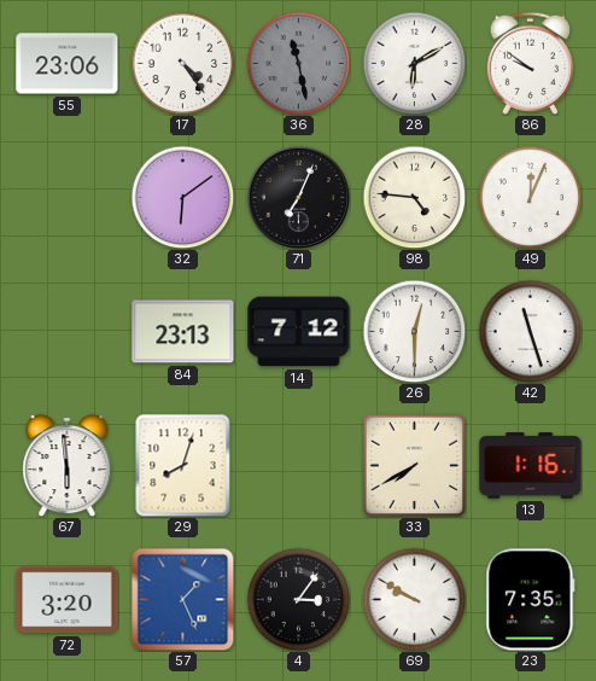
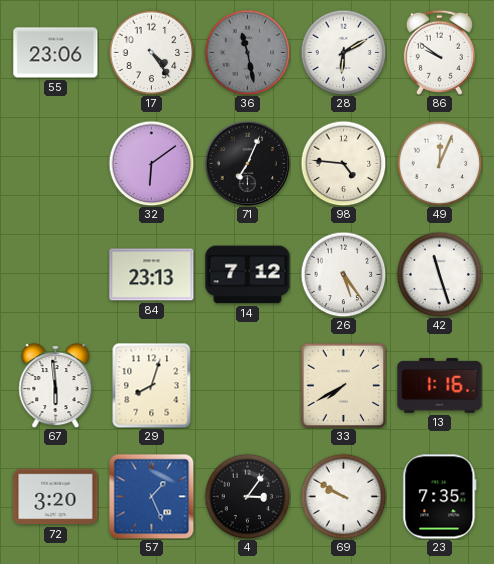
26: 12:30 -> 5:24 (343, 274)
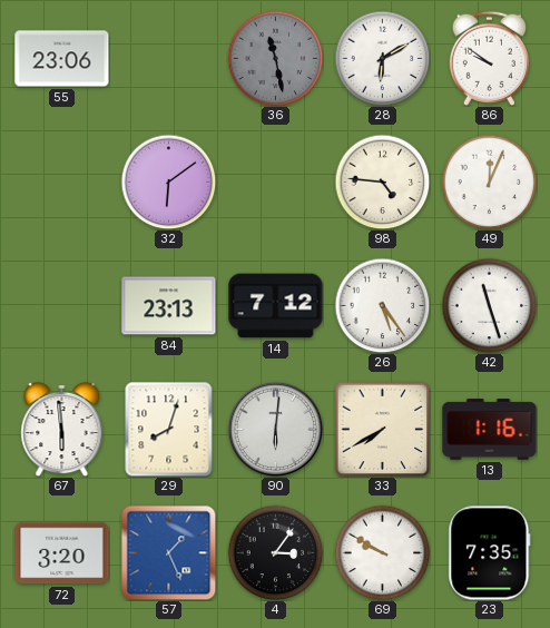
17: 4:24 -> none (151, 52)
71: 7:04 -> none (247, 163)
90: none -> 6:01 (275, 429)
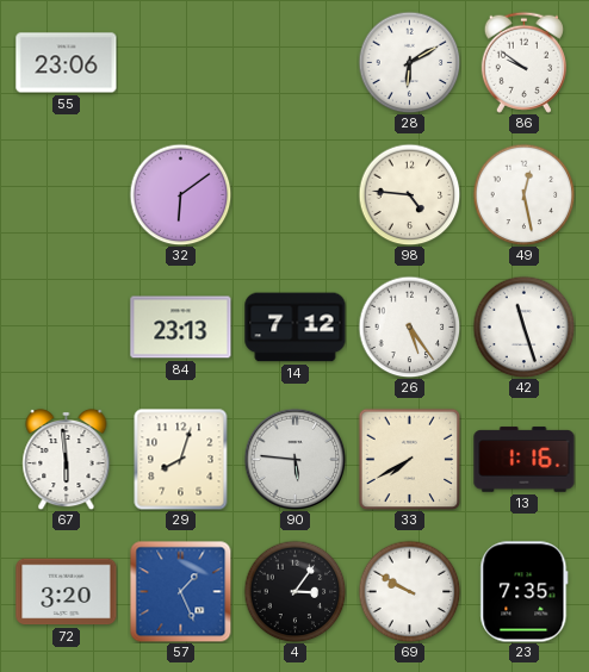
36: 11:28 -> none (275, 58)
49: 12:04 -> 12:28 (523, 194)
90: 6:01 -> 5:46 (294, 459)
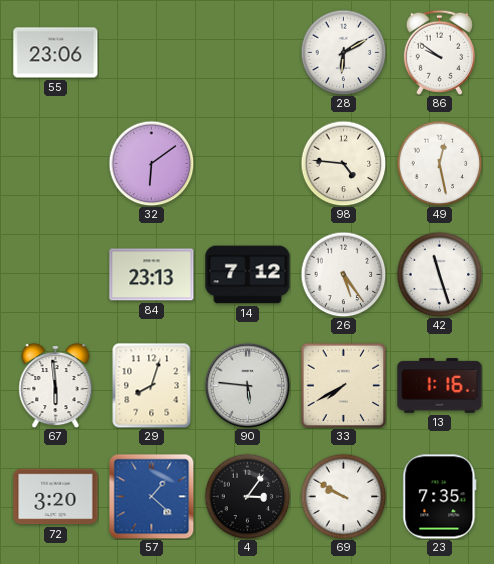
57: 1:26 -> 1:22 (151, 496)
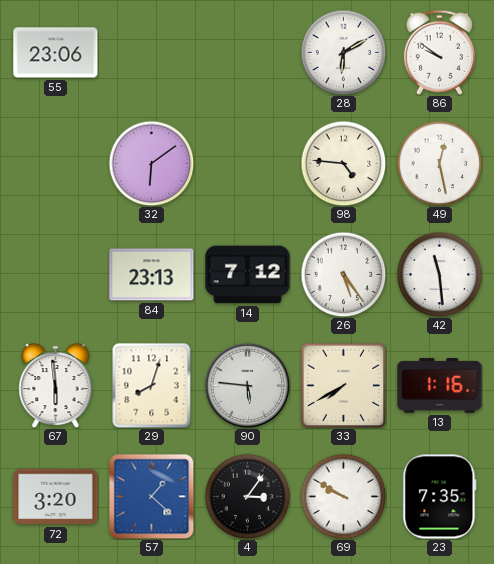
42: 11:27 -> 11:29 (439, 274)
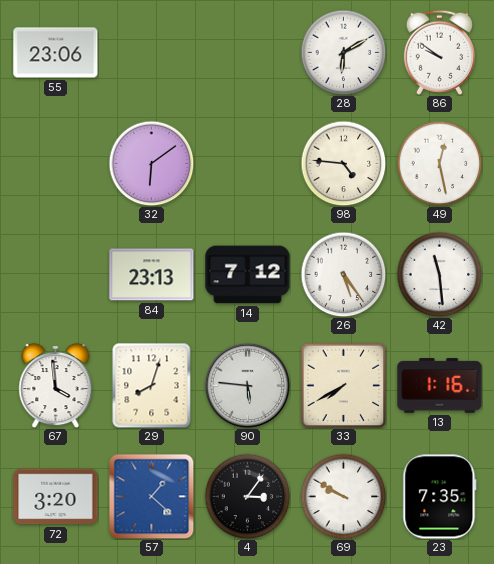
67: 5:59 -> 3:59 (56, 385)
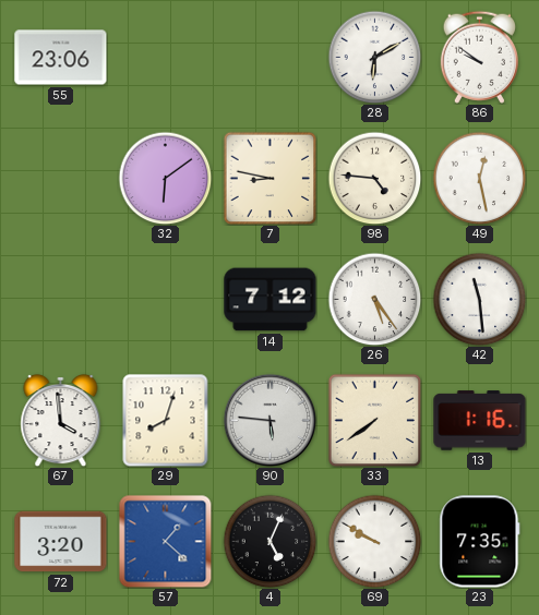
7: none -> 8:47 (269, 178)
84: 23:13 -> none (152, 275)
33: 7:40 -> 7:39 (374, 420)
4: 3:06 -> 5:04 (269, 541)
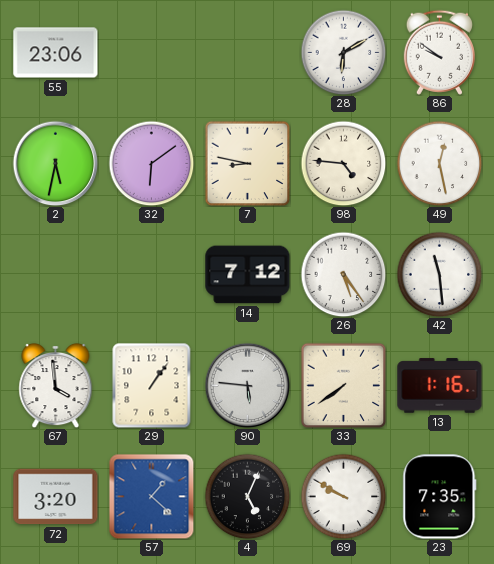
2: none -> 5:32 (55, 163)
29: 8:03 -> 1:06 (152, 385)
